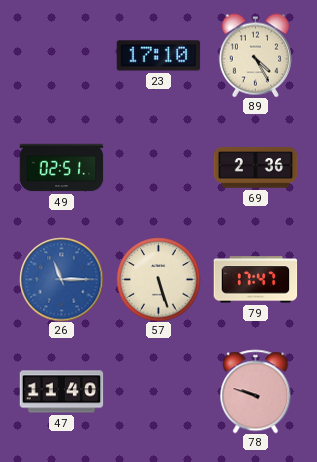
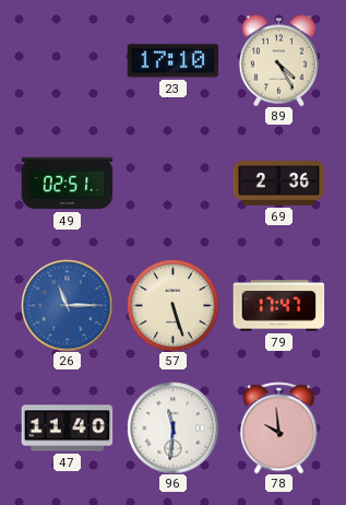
96: none -> 11:31 (172, 427)
78: 9:48 -> 9:59 (279, 427)
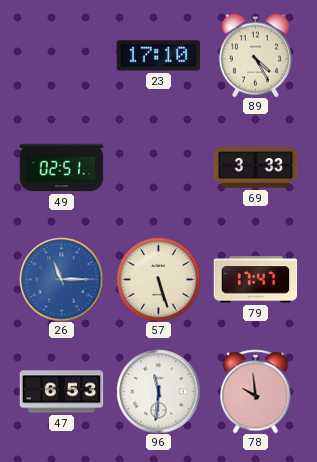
69: 2:36 -> 3:33 (255, 168)
47: 11:40 -> 6:53 (61, 392)
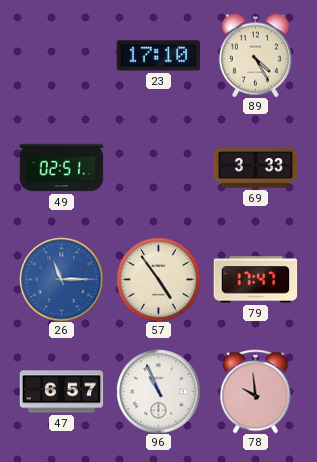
57: 5:27 -> 4:54 (158, 279)
47: 6:53 -> 6:57 (61, 392)
96: 11:31 -> 10:56 (158, 391)
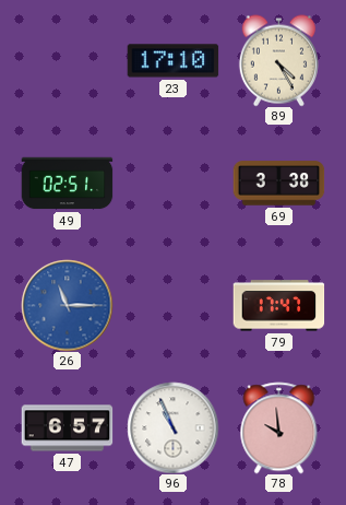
69: 3:33 -> 3:38 (278, 184)
57: 4:54 -> none (158, 279)
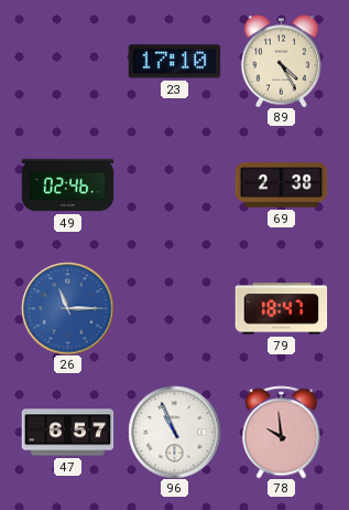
49: 02:51 -> 02:46 (67, 185)
69: 3:38 -> 2:38 (281, 185)
79: 17:47 -> 18:47 (281, 309)
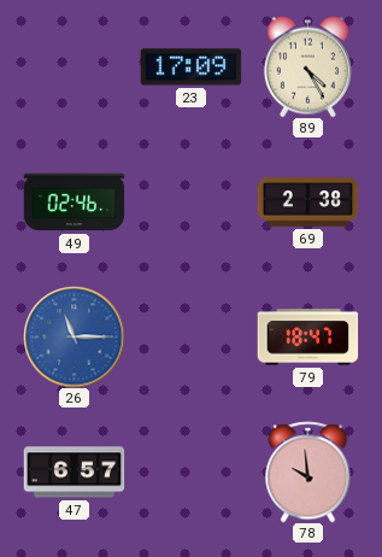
23: 17:10 -> 17:09 (190, 68)
96: 10:56 -> none (174, 432)
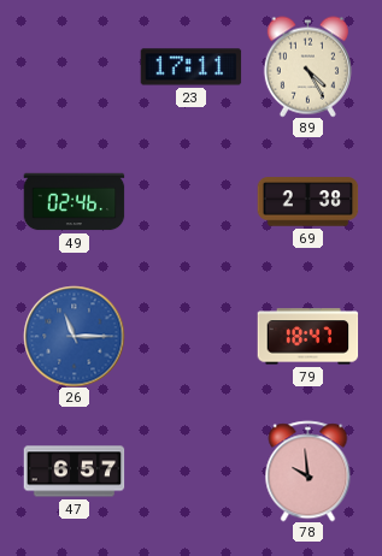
23: 17:09 -> 17:11 (190, 67)
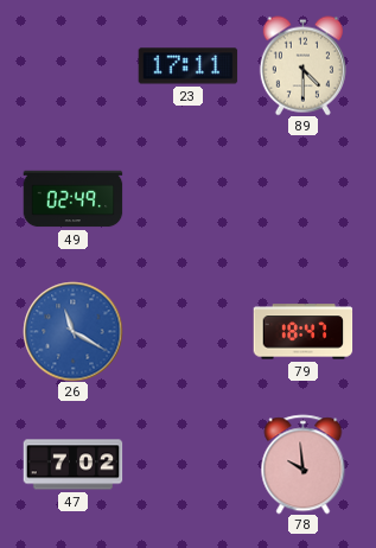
89: 4:25 -> 4:30 (302, 65)
49: 02:46 -> 02:49 (72, 199)
69: 2:38 -> none (307, 202)
26: 11:15 -> 11:20 (72, 331)
47: 6:57 -> 7:02 (72, 465)
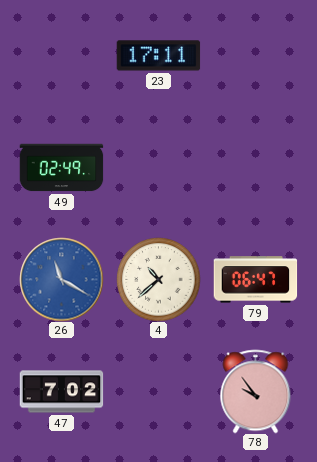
89: 4:30 -> none (302, 65)
4: none -> 10:38 (158, 279)
79: 18:47 -> 06:47 (255, 280)
78: 9:59 -> 9:54 (256, 391)
